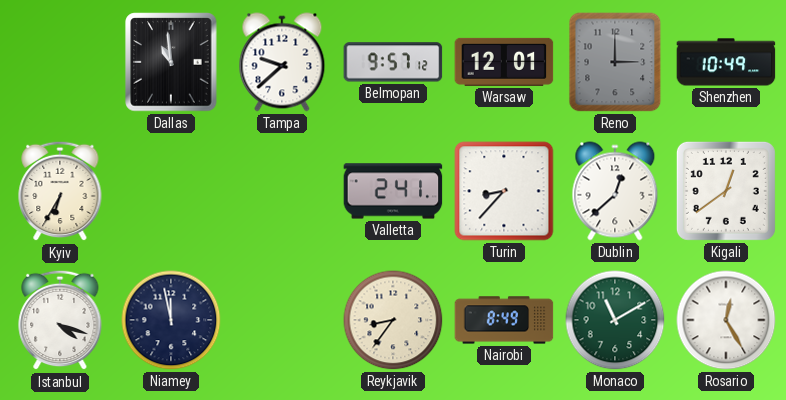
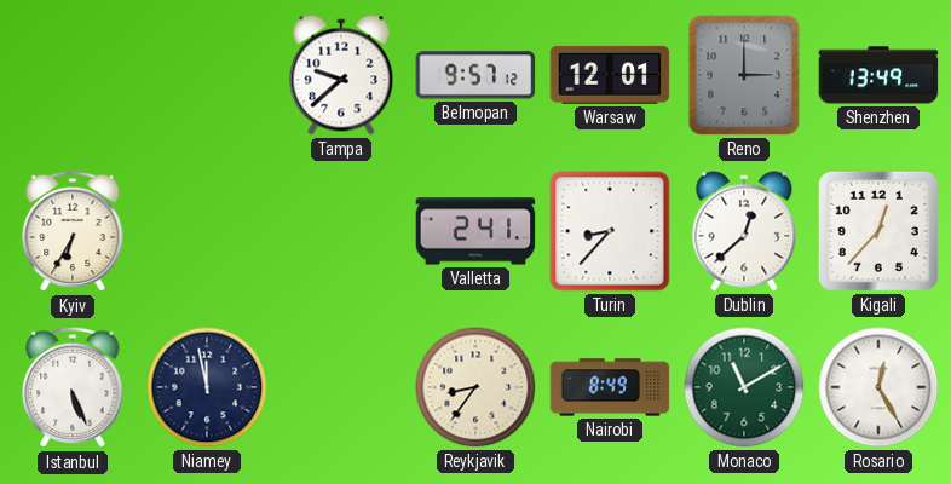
Dallas: 10:59 -> none (171, 62)
Shenzhen: 10:49 -> 13:49 (878, 75)
Kigali: 12:39 -> 12:37 (878, 231)
Istanbul: 4:18 -> 5:26 (73, 387)
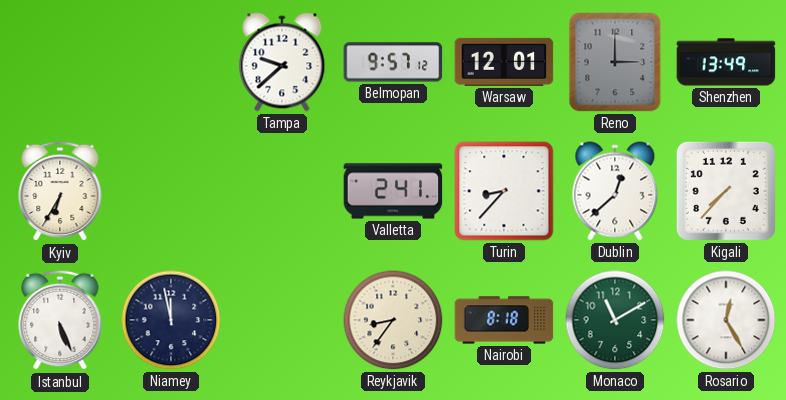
Kigali: 12:37 -> 7:37 (726, 191)
Nairobi: 8:49 -> 8:18 (504, 320)
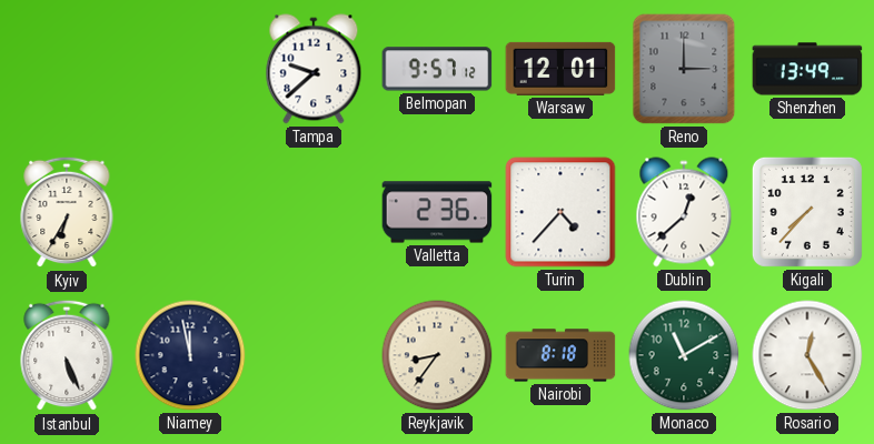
Valletta: 2:41 -> 2:36 (437, 212)
Turin: 8:37 -> 4:37 (560, 212)
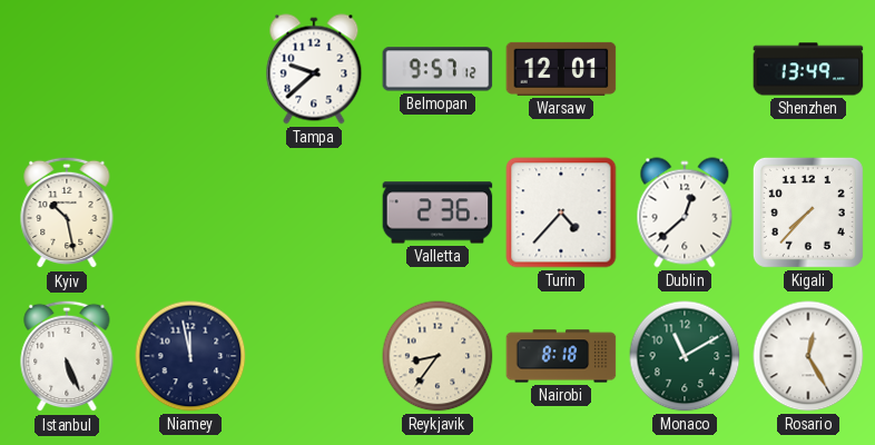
Reno: 3:00 -> none (684, 69)
Kyiv: 6:35 -> 10:28 (67, 212)
